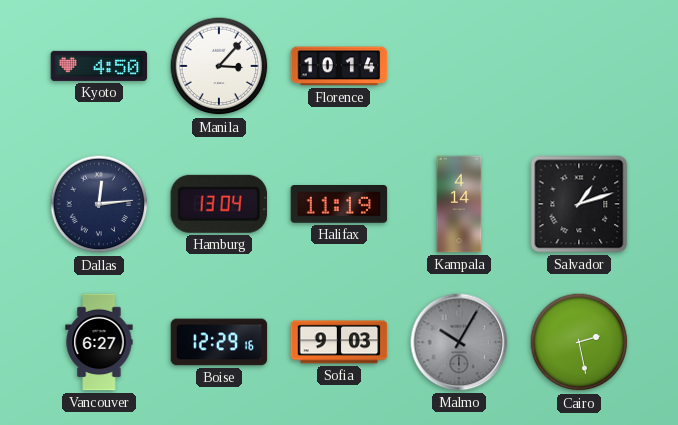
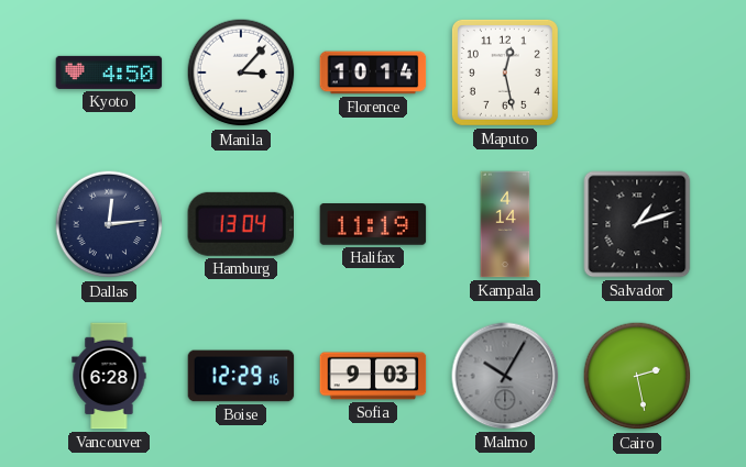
Maputo: none -> 12:28 (505, 73)
Vancouver: 6:27 -> 6:28 (109, 376)
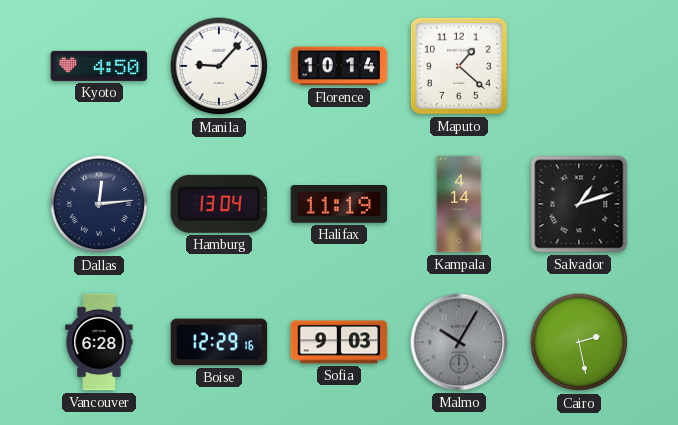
Manila: 3:07 -> 9:07 (219, 66)
Maputo: 12:28 -> 1:22 (459, 66)
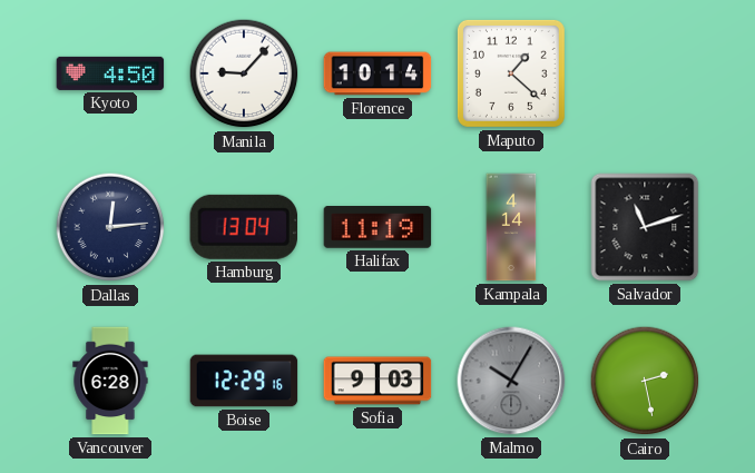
Salvador: 1:12 -> 11:12 (645, 227)
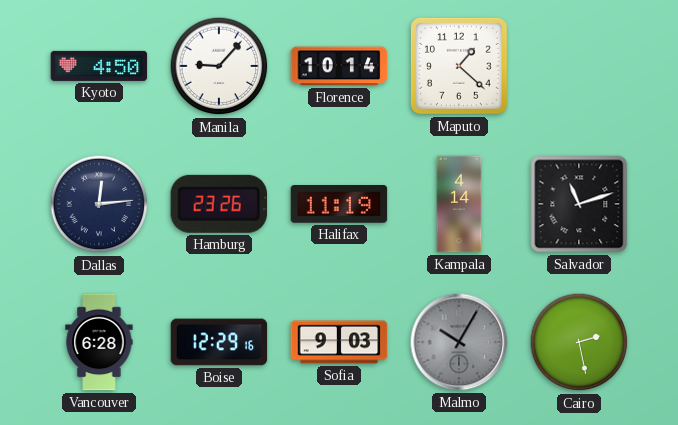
Hamburg: 13:04 -> 23:26 (218, 204)
